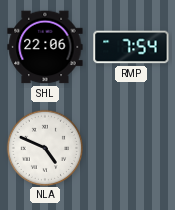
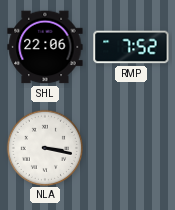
RMP: 7:54 -> 7:52 (131, 47)
NLA: 4:49 -> 3:17 (44, 147)
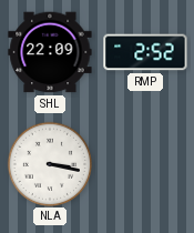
SHL: 22:06 -> 22:09 (50, 52)
RMP: 7:52 -> 2:52 (145, 52)
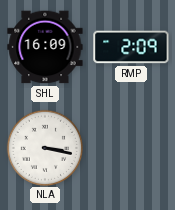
SHL: 22:09 -> 16:09 (45, 47)
RMP: 2:52 -> 2:09 (131, 47)
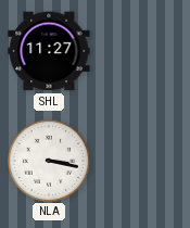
SHL: 16:09 -> 11:27 (49, 51)
RMP: 2:09 -> none (131, 47)
